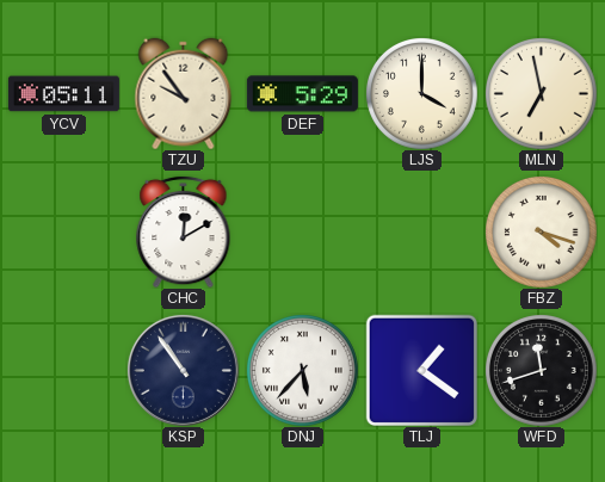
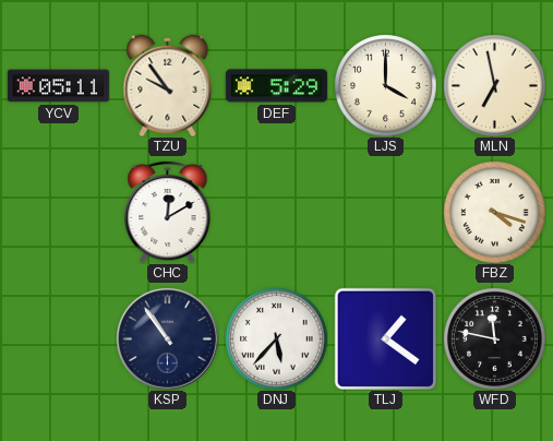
WFD: 11:42 -> 11:47 (495, 339)
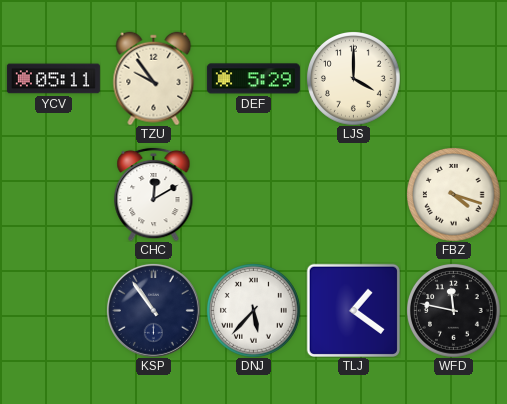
MLN: 6:58 -> none (495, 86)
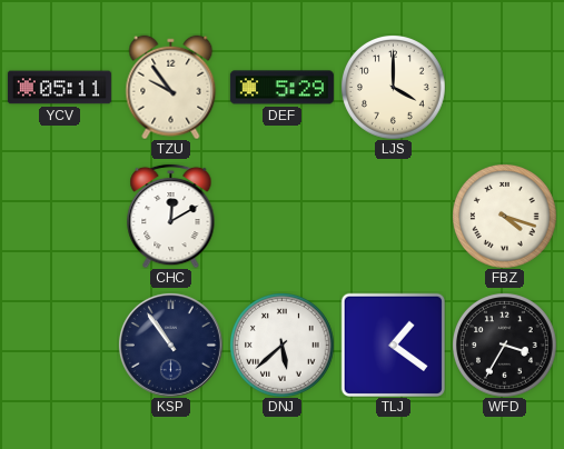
DNJ: 5:37 -> 5:38 (283, 346)
WFD: 11:47 -> 3:35 (505, 346)
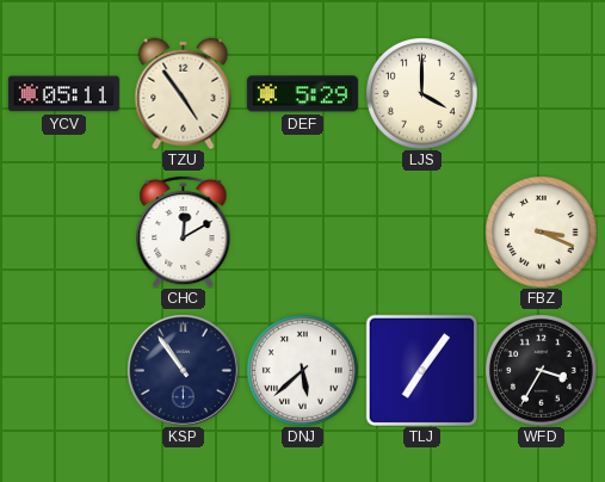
TZU: 9:54 -> 4:54 (184, 93)
FBZ: 4:18 -> 3:19 (542, 233)
TLJ: 1:21 -> 7:06 (421, 370)
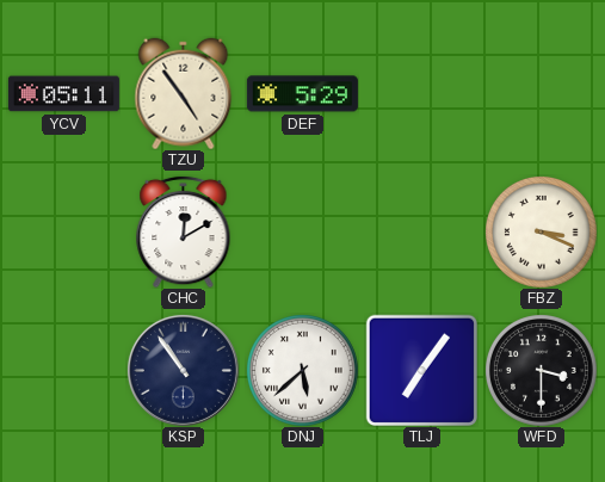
LJS: 4:00 -> none (422, 94)
WFD: 3:35 -> 3:30 (542, 371)
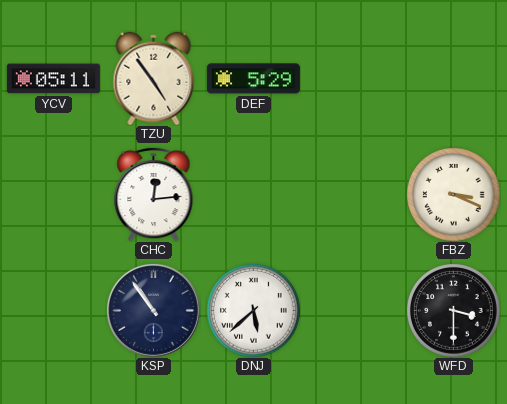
CHC: 12:10 -> 12:14 (154, 194)
TLJ: 7:06 -> none (421, 370)
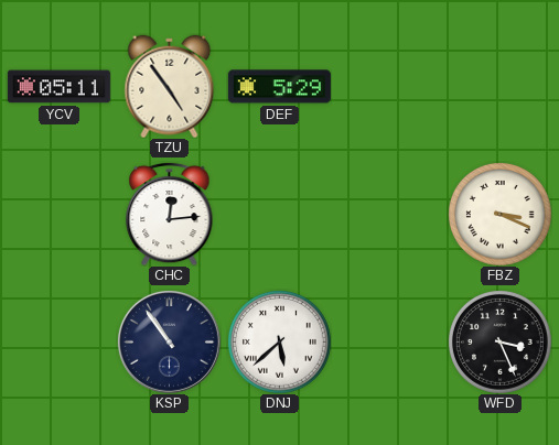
WFD: 3:30 -> 3:26 (501, 343)
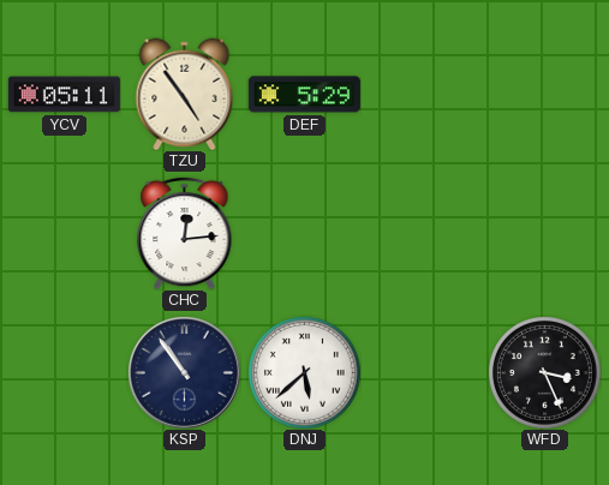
FBZ: 3:19 -> none (501, 215)
